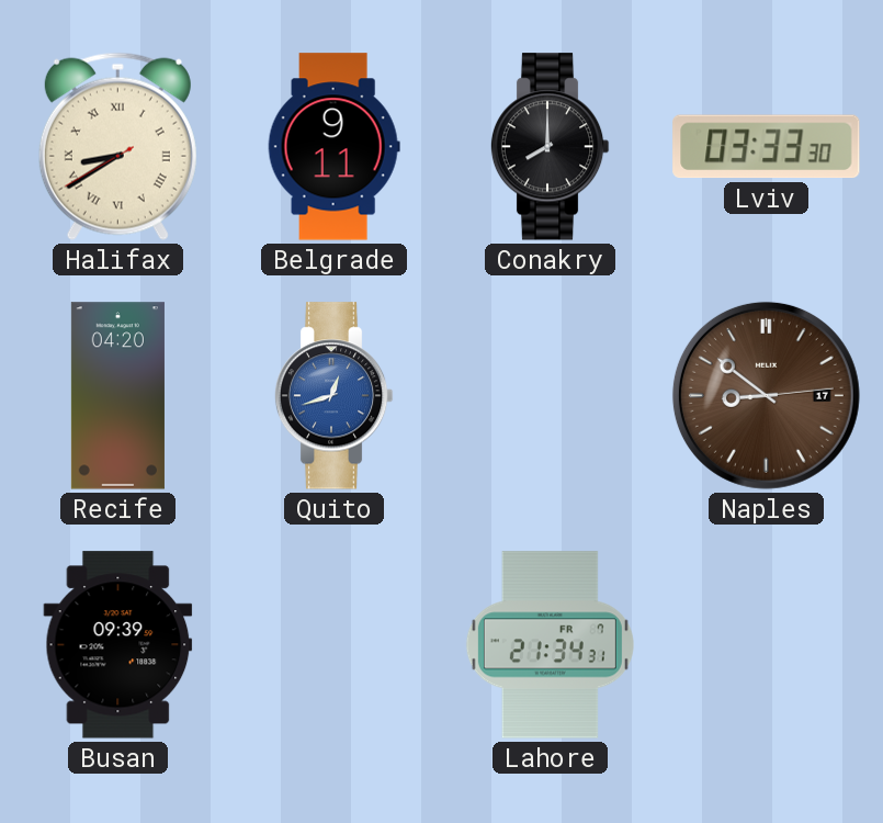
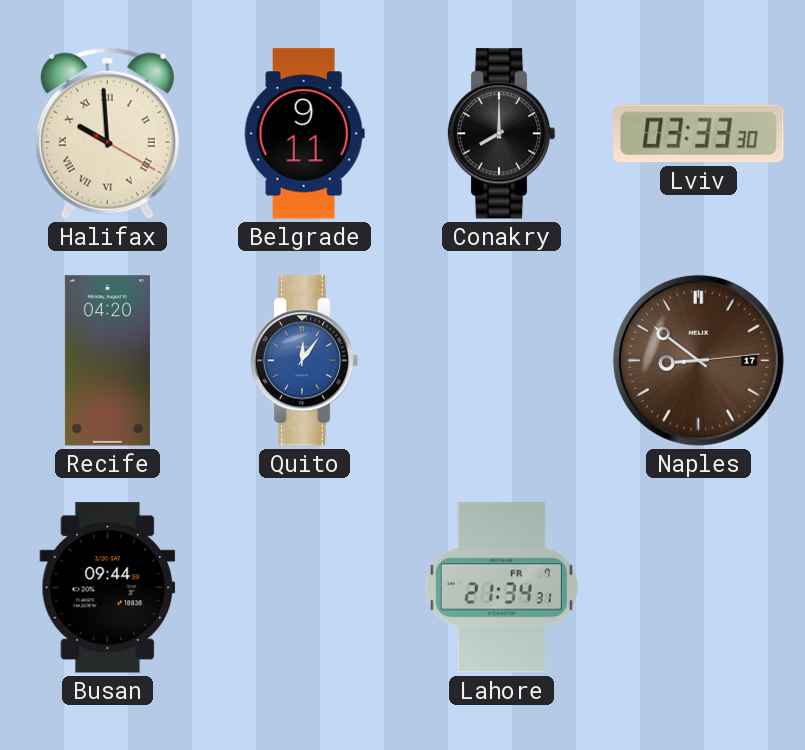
Halifax: 8:39 -> 9:59 (107, 133)
Quito: 12:42 -> 12:06 (304, 361)
Busan: 09:39 -> 09:44 (108, 588)
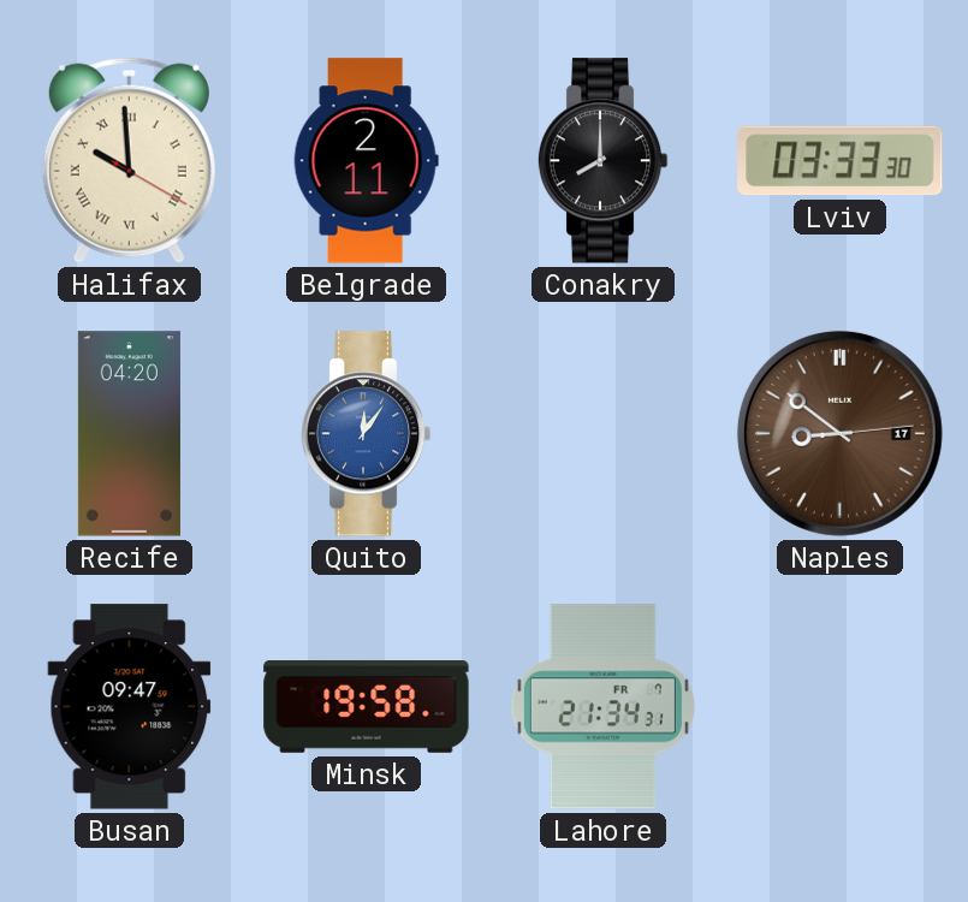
Belgrade: 9:11 -> 2:11 (366, 161)
Busan: 09:44 -> 09:47 (130, 707)
Minsk: none -> 19:58 (367, 707)
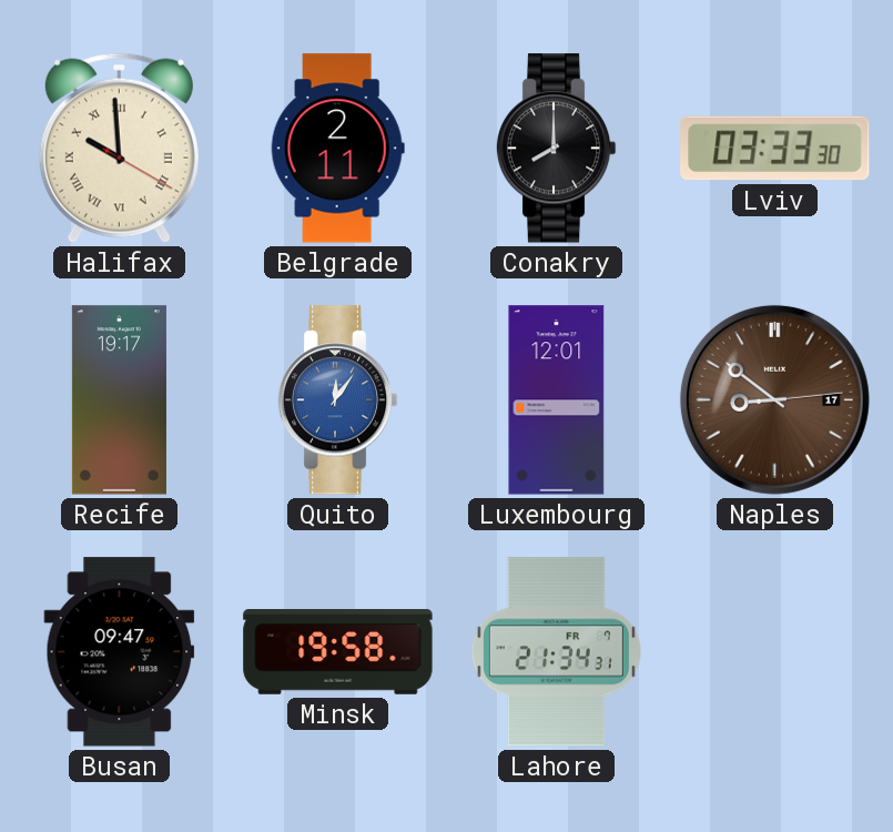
Recife: 04:20 -> 19:17 (119, 400)
Luxembourg: none -> 12:01 (557, 400)
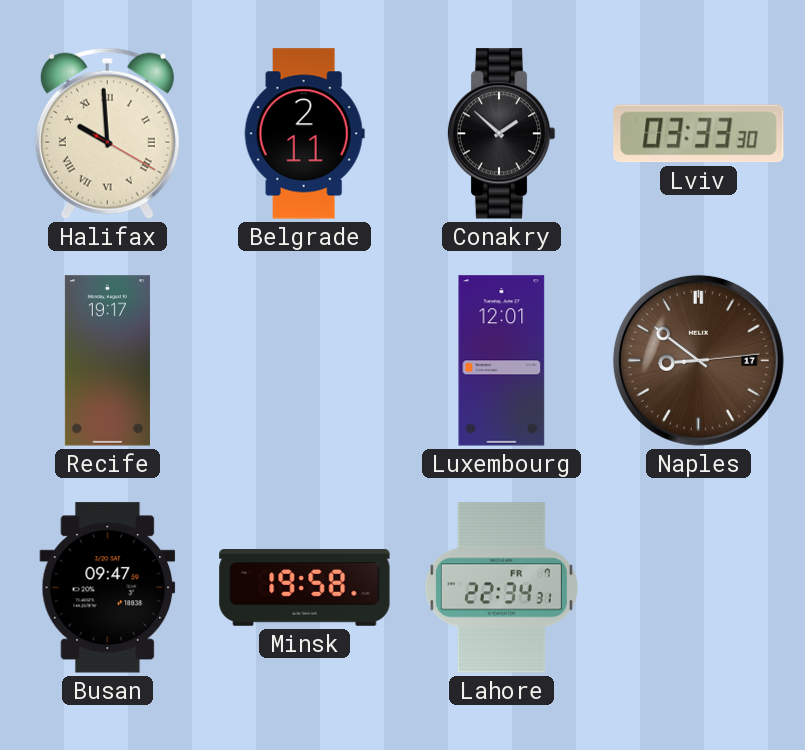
Conakry: 8:00 -> 1:52 (501, 134)
Quito: 12:06 -> none (337, 400)
Lahore: 21:34 -> 22:34 (501, 588)
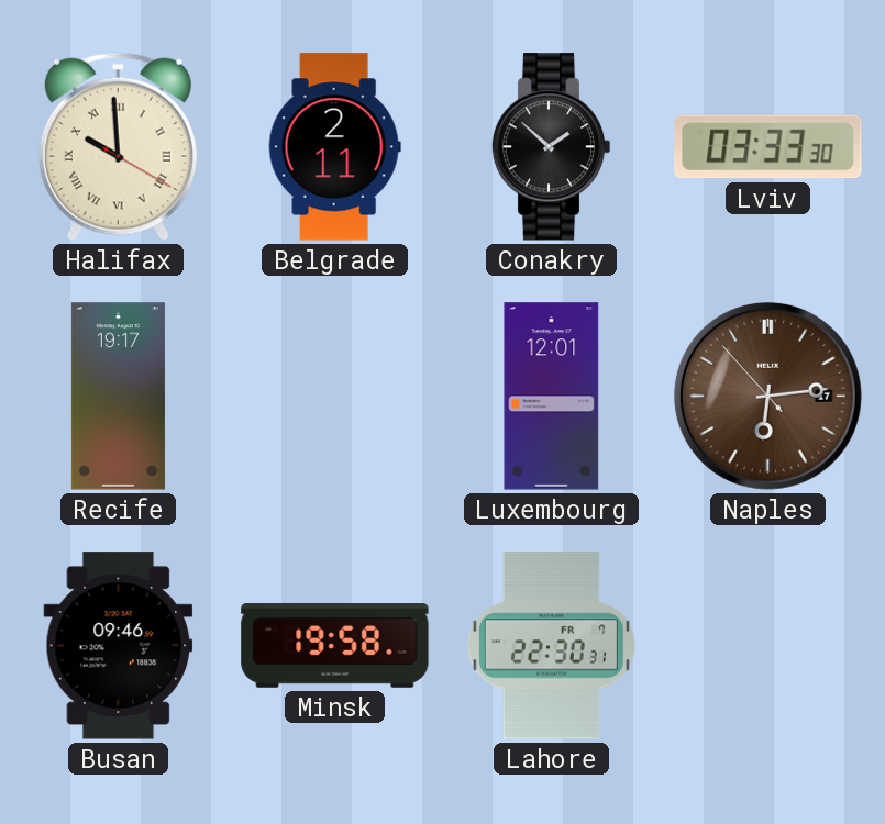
Naples: 8:51 -> 6:13 (767, 396)
Busan: 09:47 -> 09:46 (119, 646)
Lahore: 22:34 -> 22:30 (551, 646)
